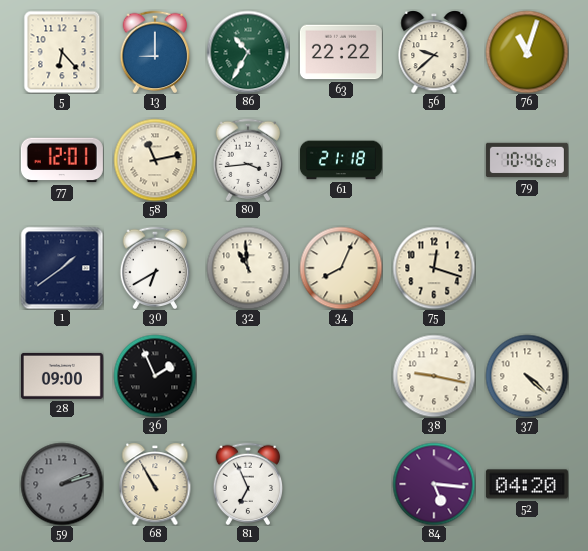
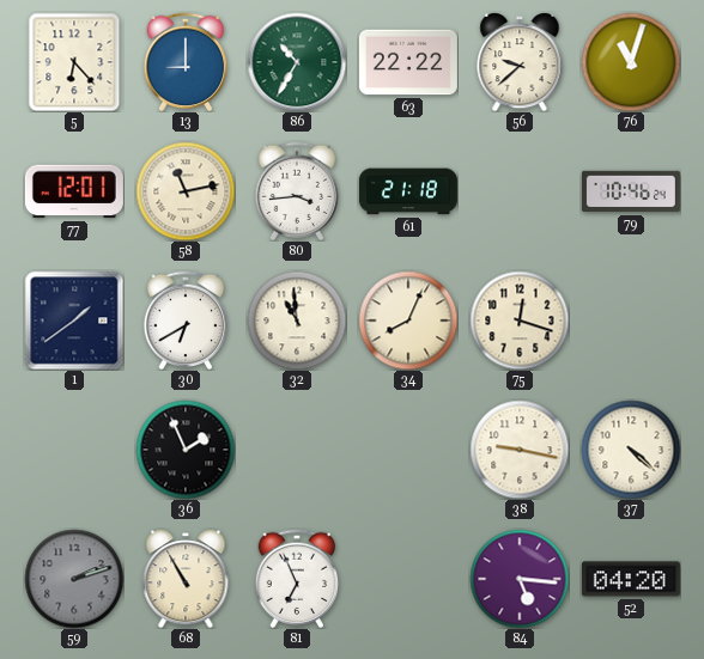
28: 09:00 -> none (62, 376)
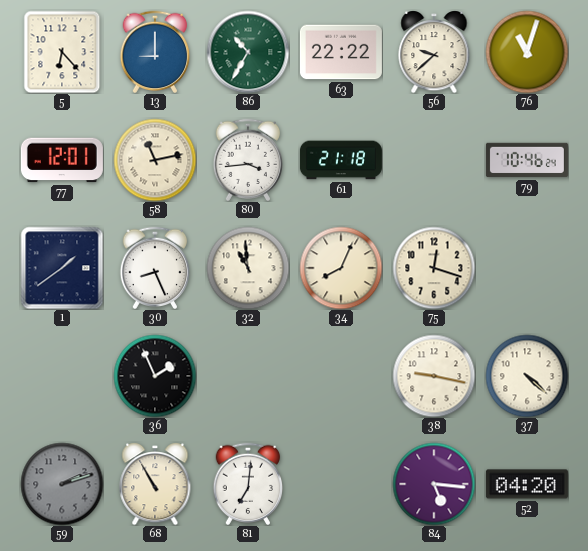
30: 6:40 -> 8:26 (155, 268)
81: 6:56 -> 7:01 (248, 484)
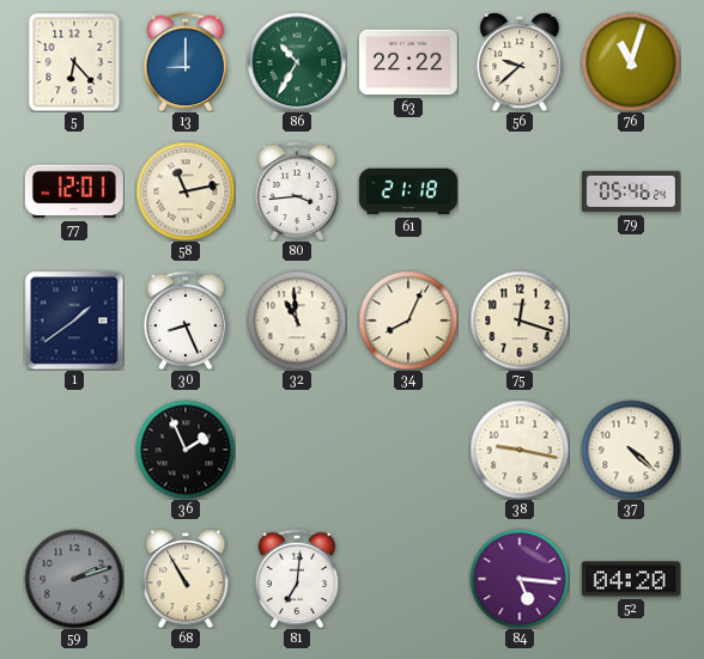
79: 10:46 -> 05:46 (631, 191)
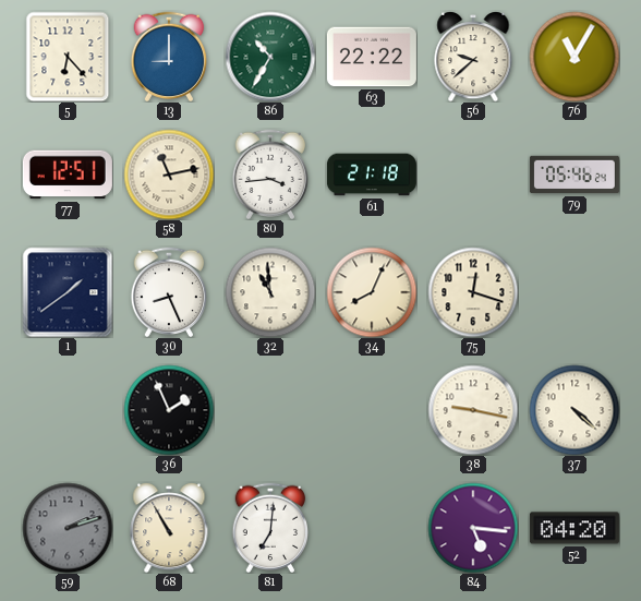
76: 11:03 -> 11:05 (575, 57)
77: 12:01 -> 12:51 (68, 175)
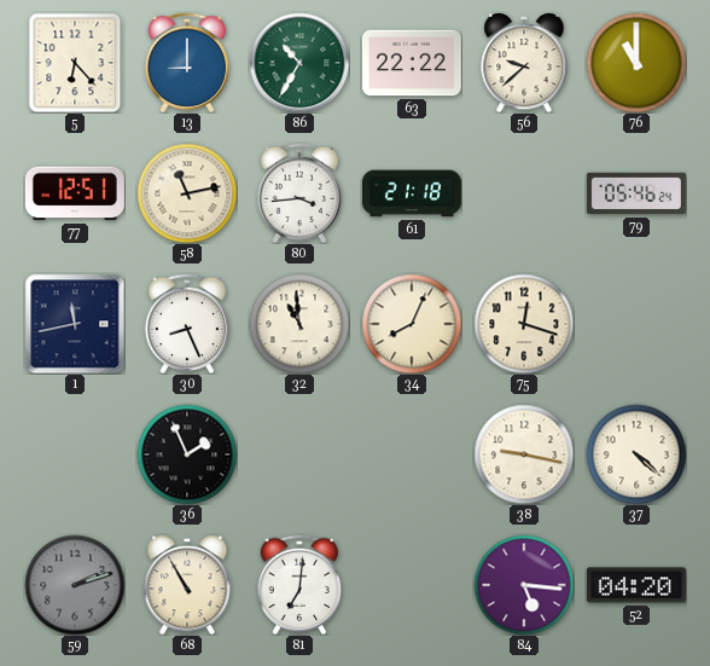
76: 11:05 -> 11:00 (636, 63)
1: 1:39 -> 11:43 (75, 324)
